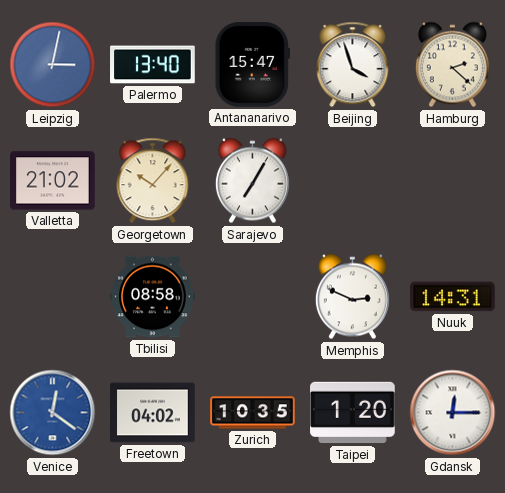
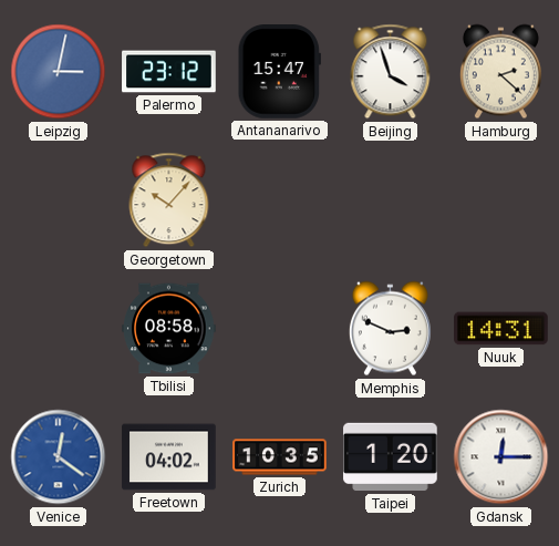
Palermo: 13:40 -> 23:12 (169, 72)
Valletta: 21:02 -> none (53, 181)
Sarajevo: 7:05 -> none (252, 181)
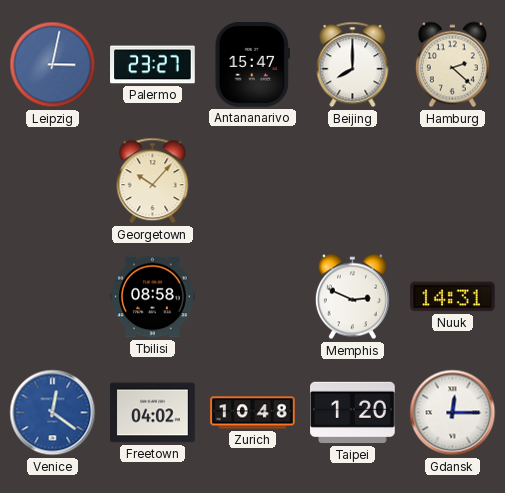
Palermo: 23:12 -> 23:27 (153, 65)
Beijing: 3:57 -> 8:00 (353, 65)
Zurich: 10:35 -> 10:48 (253, 413)
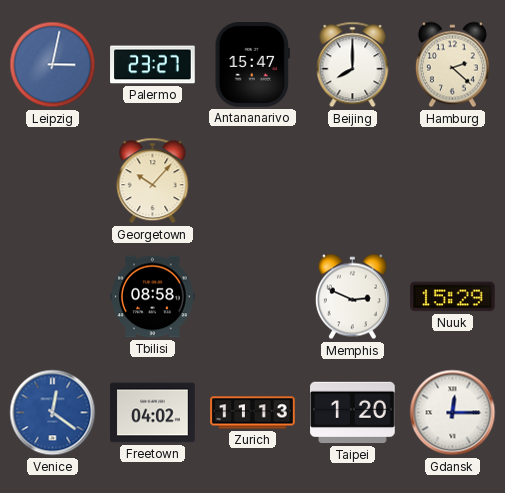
Nuuk: 14:31 -> 15:29 (453, 297)
Zurich: 10:48 -> 11:13 (253, 413)
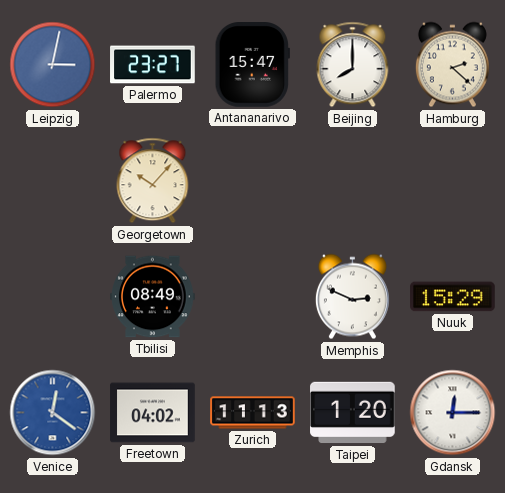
Tbilisi: 08:58 -> 08:49 (153, 297)
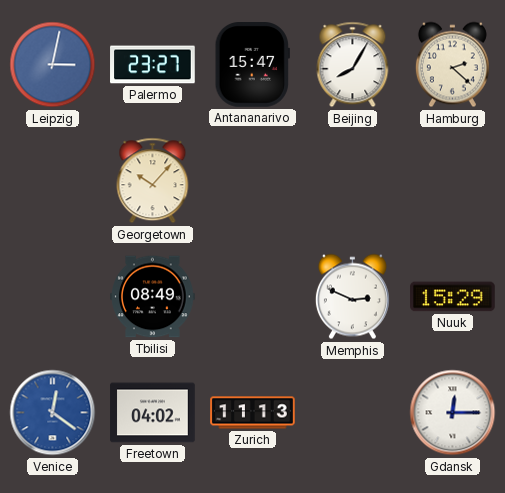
Beijing: 8:00 -> 8:05 (353, 65)
Taipei: 1:20 -> none (353, 413)
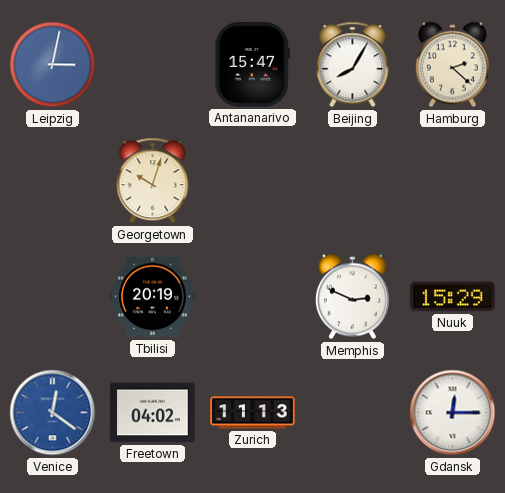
Palermo: 23:27 -> none (153, 65)
Georgetown: 10:07 -> 10:03 (153, 181)
Tbilisi: 08:49 -> 20:19 (153, 297)
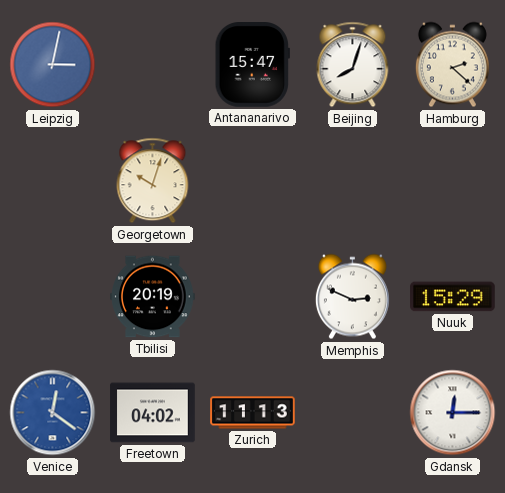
Beijing: 8:05 -> 8:03 (353, 65)
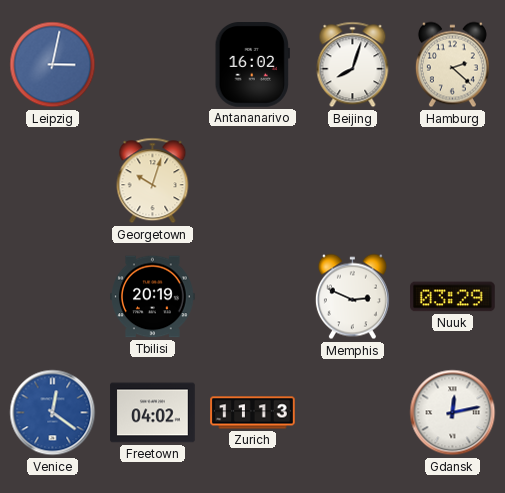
Antananarivo: 15:47 -> 16:02 (252, 65)
Nuuk: 15:29 -> 03:29 (453, 297)
Gdansk: 12:15 -> 12:13 (453, 413)
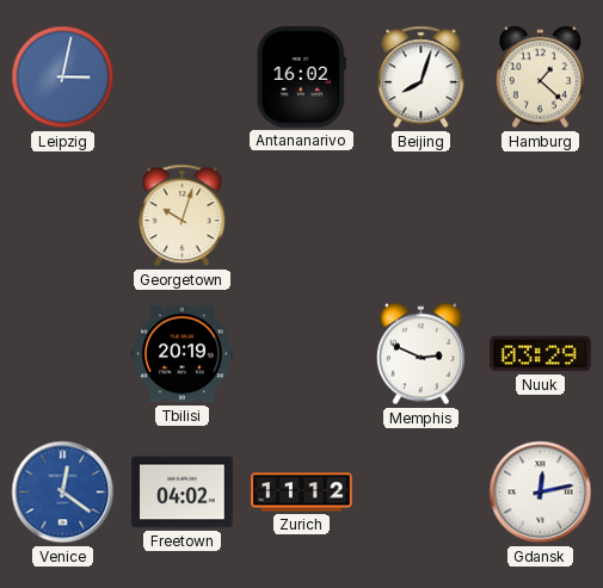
Hamburg: 2:22 -> 1:22 (540, 78)
Zurich: 11:13 -> 11:12 (302, 493)
